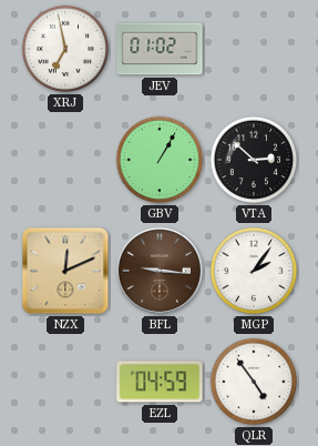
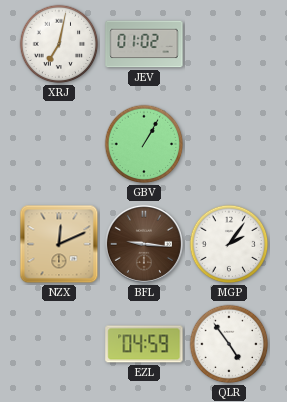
XRJ: 6:58 -> 7:02 (59, 44)
VTA: 2:52 -> none (254, 160)
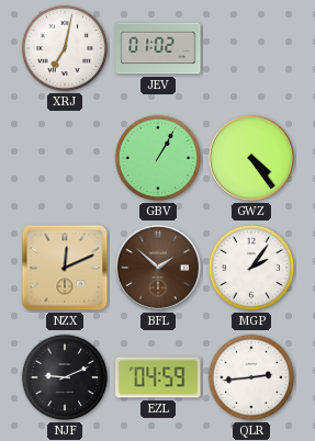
GWZ: none -> 4:24 (251, 158)
BFL: 9:16 -> 1:52 (158, 268)
NJF: none -> 9:11 (65, 377)
QLR: 4:54 -> 2:44 (251, 377)
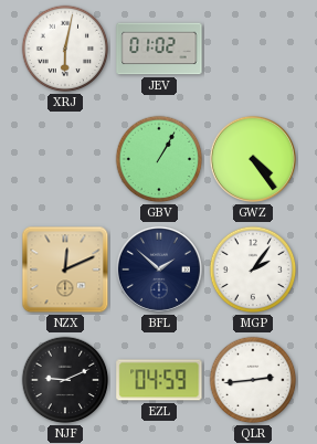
XRJ: 7:02 -> 6:02 (65, 49)
BFL dial: brown -> navy (159, 269)
